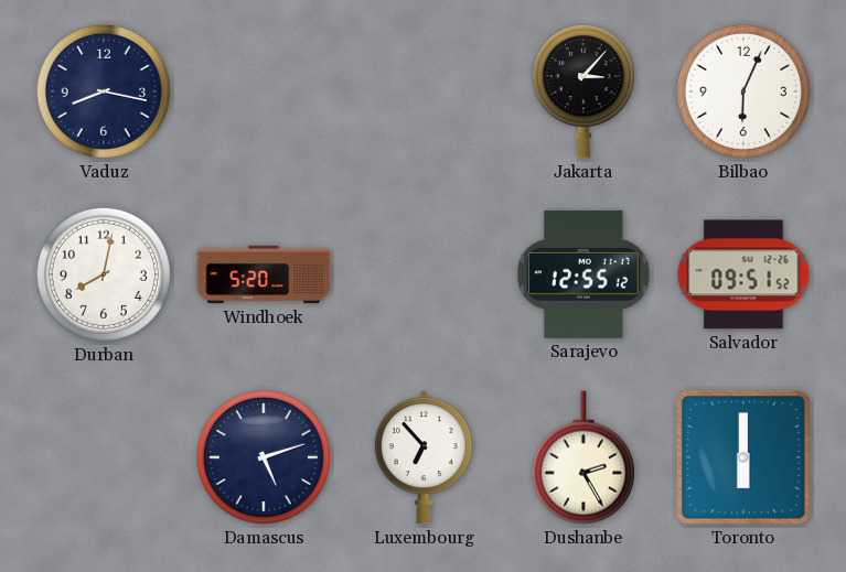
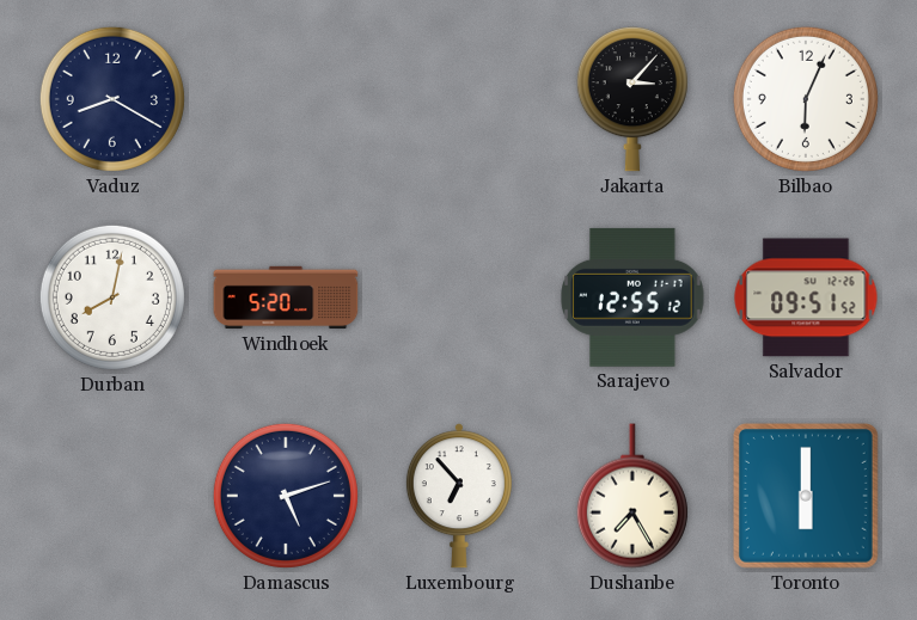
Vaduz: 8:17 -> 8:20 (112, 99)
Dushanbe: 2:25 -> 7:25 (632, 496)
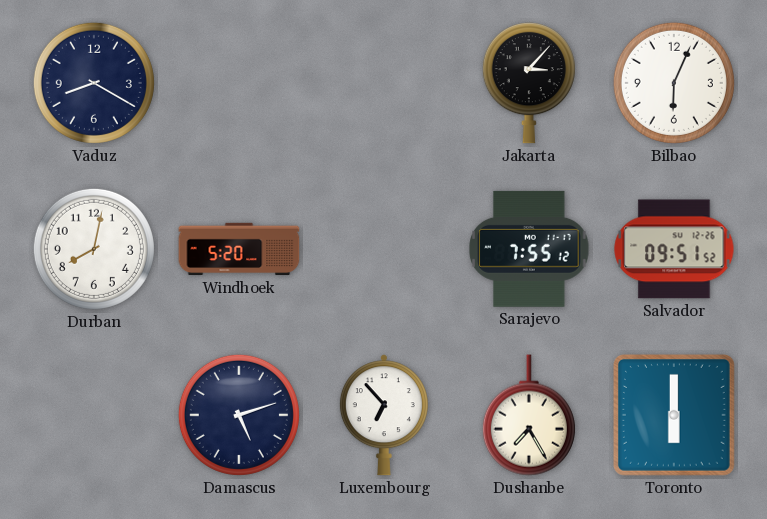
Sarajevo: 12:55 -> 7:55 (529, 249)
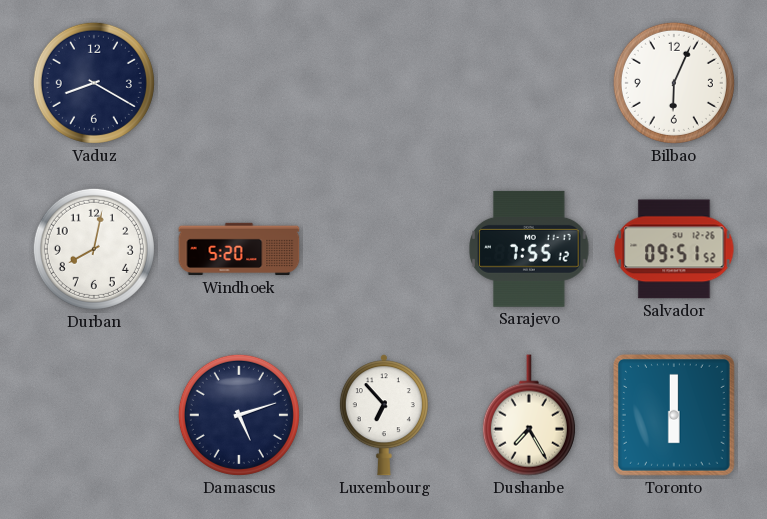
Jakarta: 3:07 -> none (529, 83)
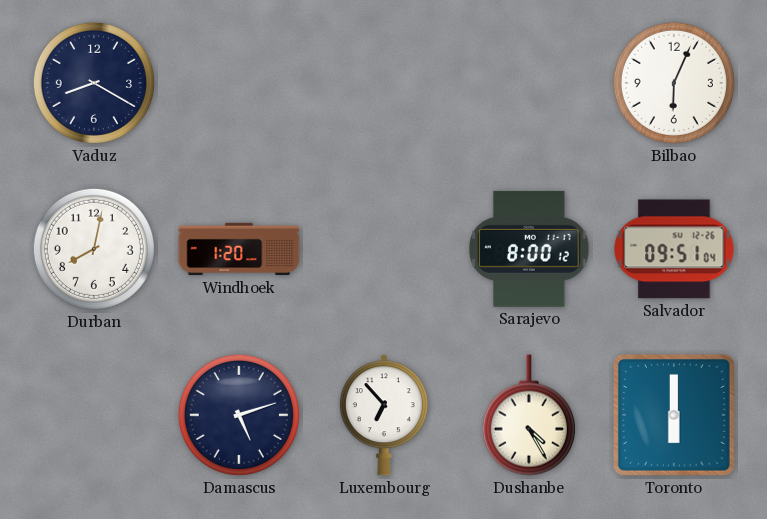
Windhoek: 5:20 -> 1:20 (239, 249)
Sarajevo: 7:55 -> 8:00 (529, 249)
Salvador: 09:51:52 -> 09:51:04 (674, 249)
Dushanbe: 7:25 -> 4:25 (529, 415)
